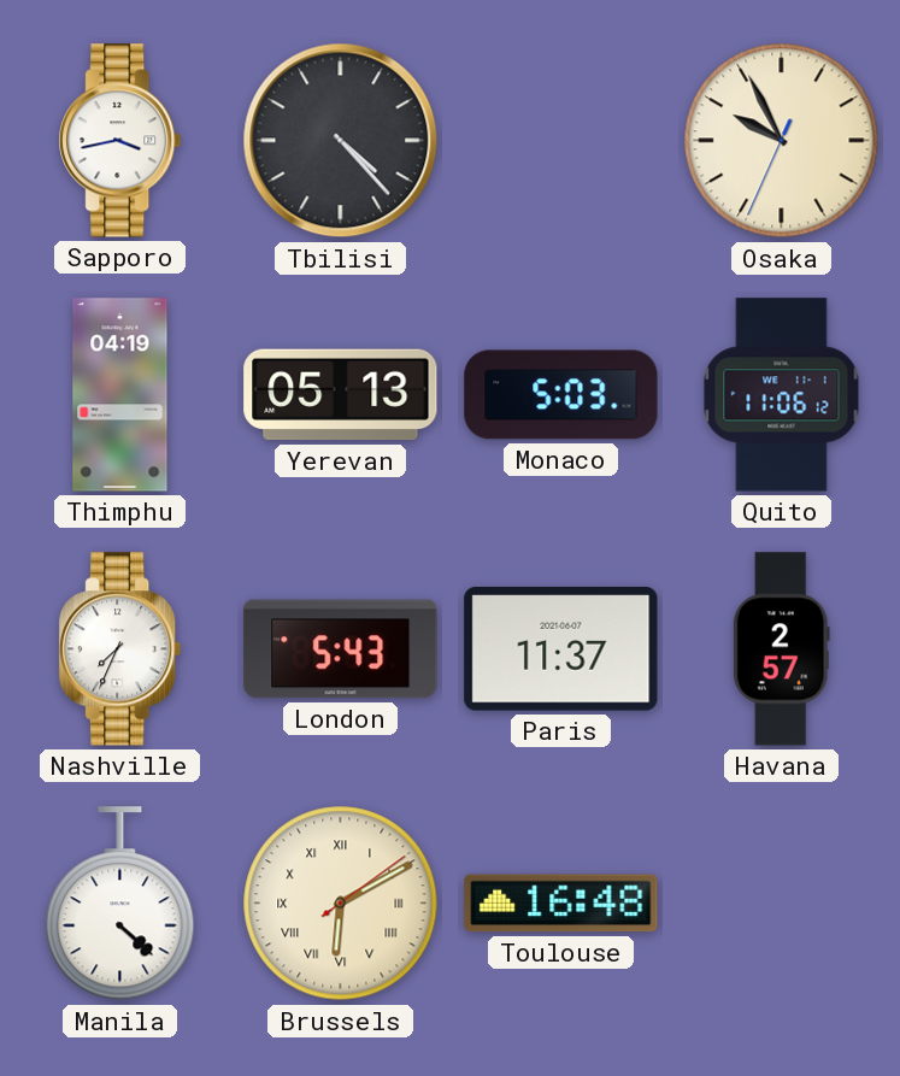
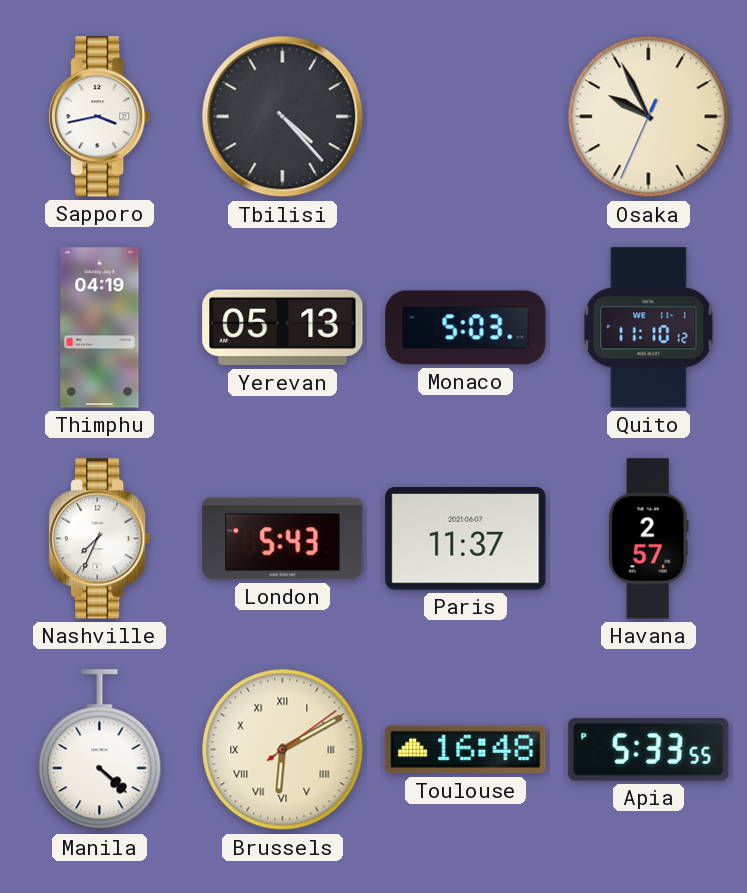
Quito: 11:06 -> 11:10 (649, 328)
Apia: none -> 5:33 (649, 750)
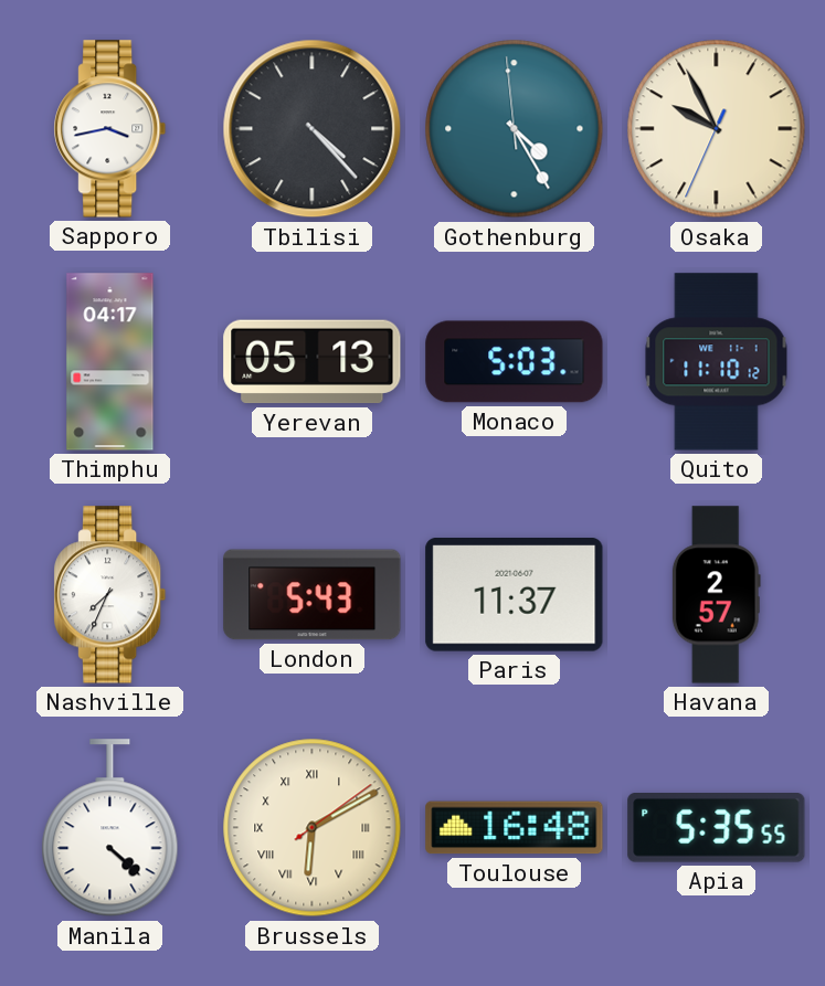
Gothenburg: none -> 4:24 (515, 129)
Thimphu: 04:19 -> 04:17 (110, 362)
Apia: 5:33 -> 5:35 (717, 828)
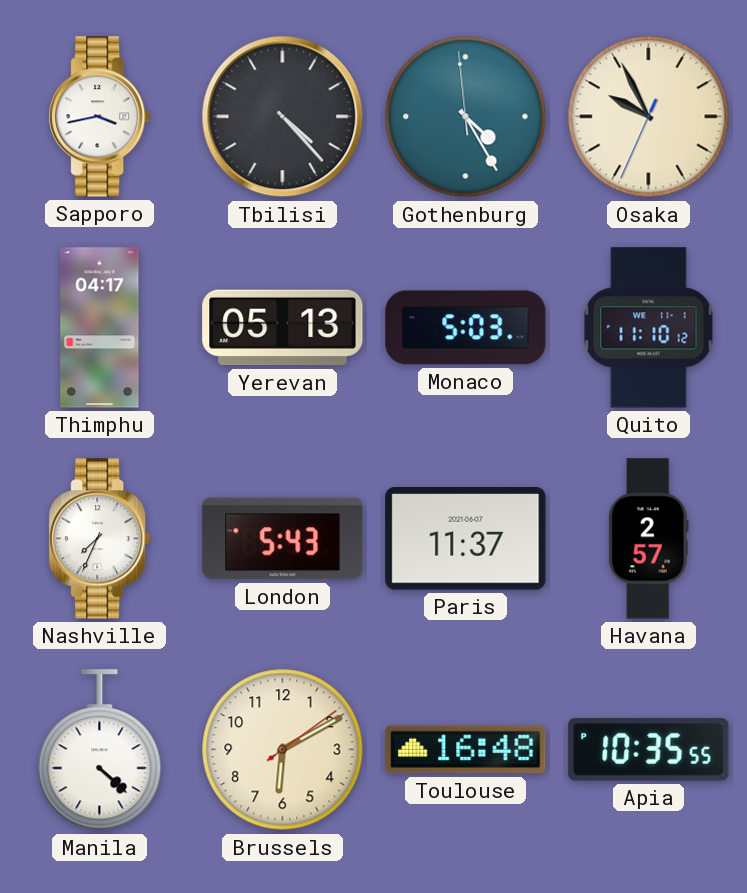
Brussels numerals: Roman -> Arabic (283, 750)
Apia: 5:35 -> 10:35 (649, 750)
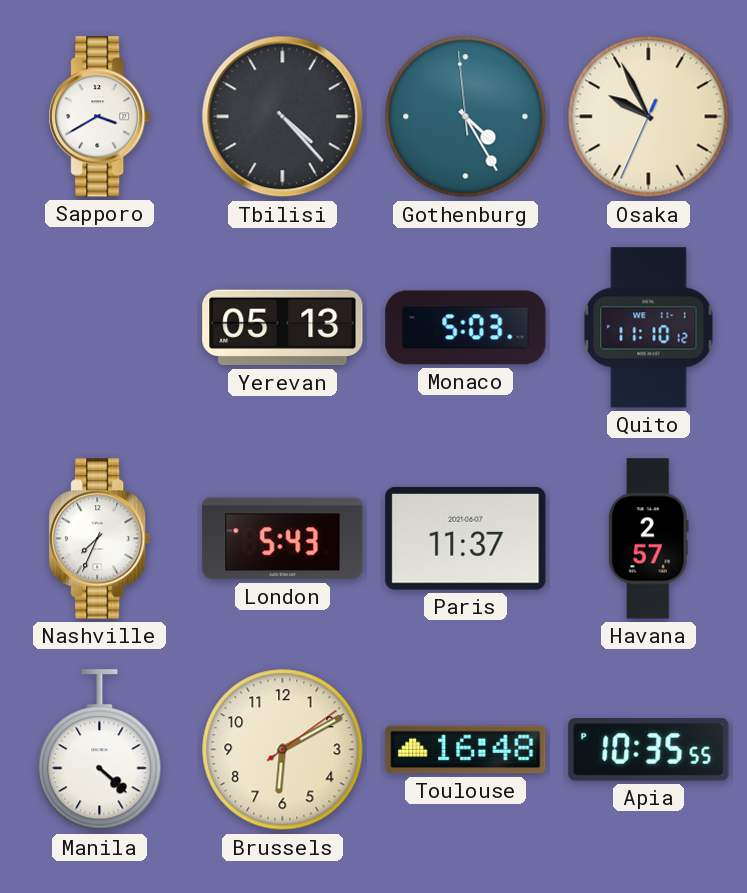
Sapporo: 3:43 -> 3:40 (100, 117)
Thimphu: 04:17 -> none (100, 328)
